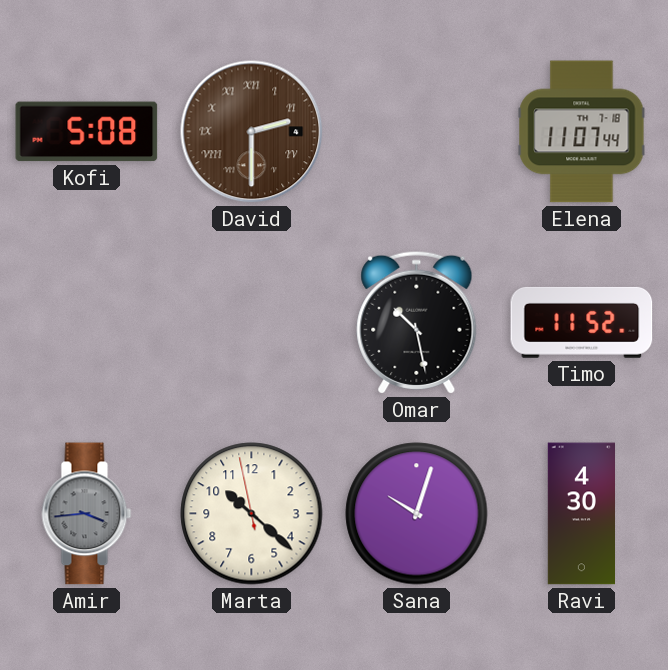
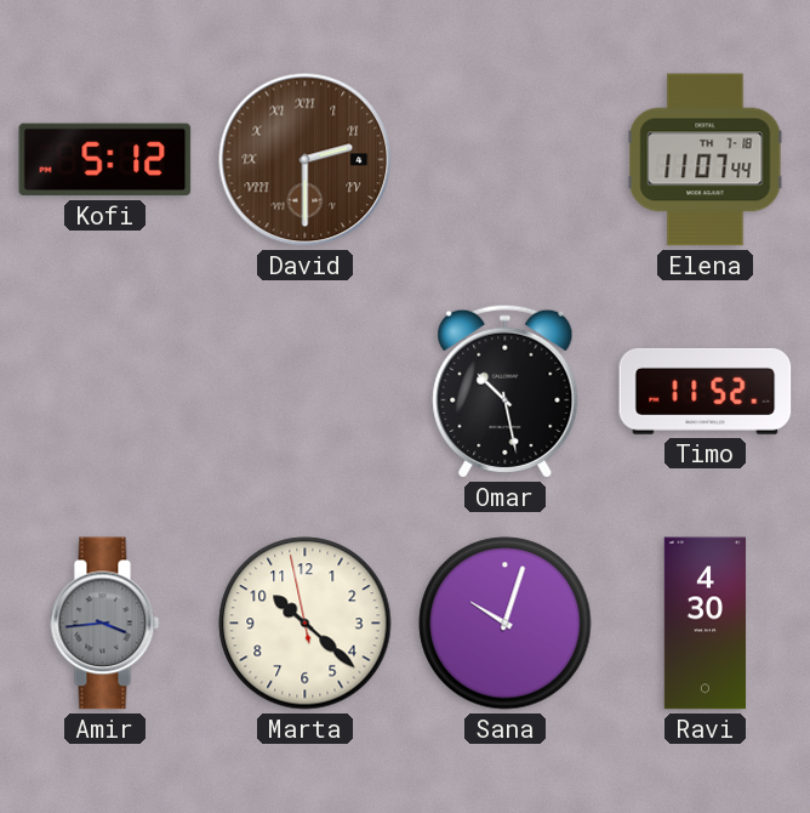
Kofi: 5:08 -> 5:12 (105, 160)
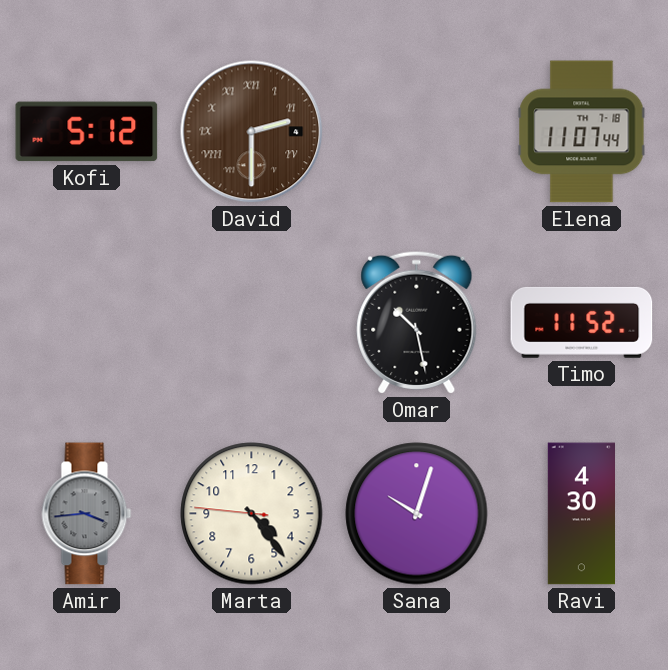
Marta: 10:21 -> 4:23 (252, 514)
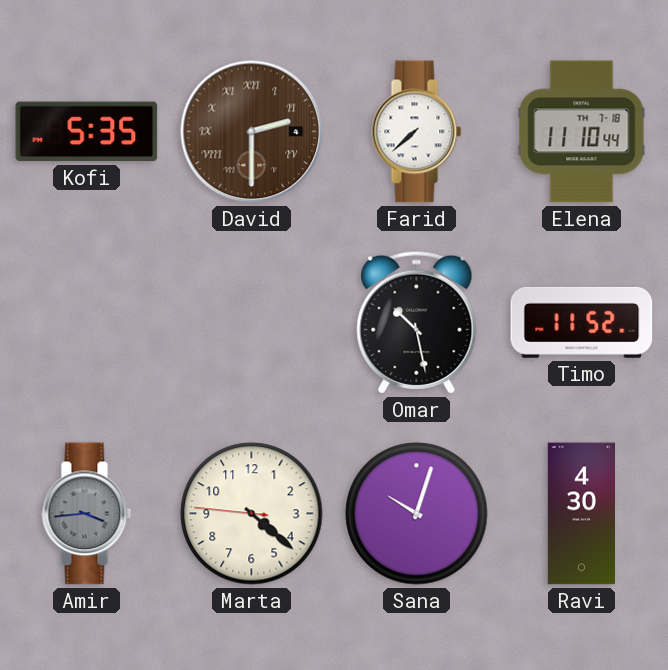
Kofi: 5:12 -> 5:35 (87, 132)
Farid: none -> 7:38 (417, 132)
Elena: 11:07 -> 11:10 (582, 132)
Marta: 4:23 -> 4:21 (252, 514)
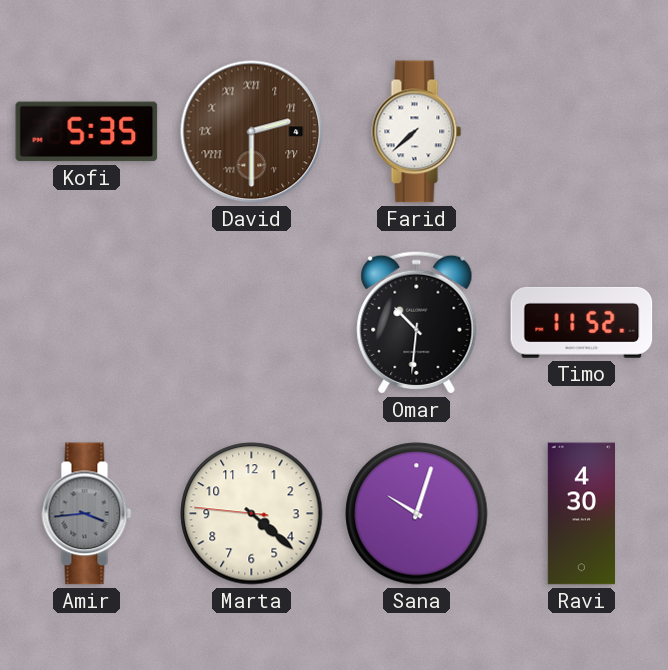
Elena: 11:10 -> none (582, 132)
Omar: 10:28 -> 10:31 (417, 322)
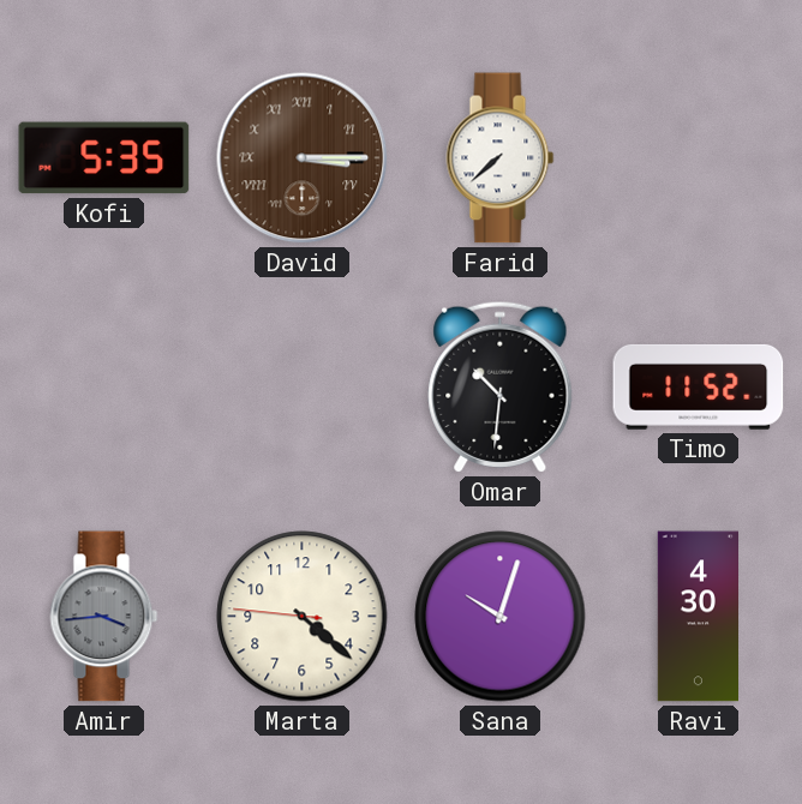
David: 2:30 -> 3:15 (303, 158)
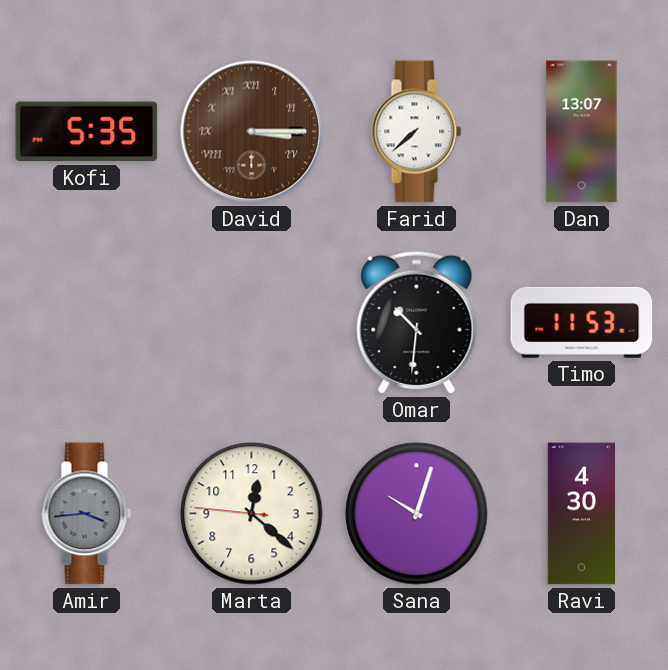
Dan: none -> 13:07 (582, 132)
Timo: 11:52 -> 11:53 (582, 322)
Marta: 4:21 -> 12:21 (252, 514)
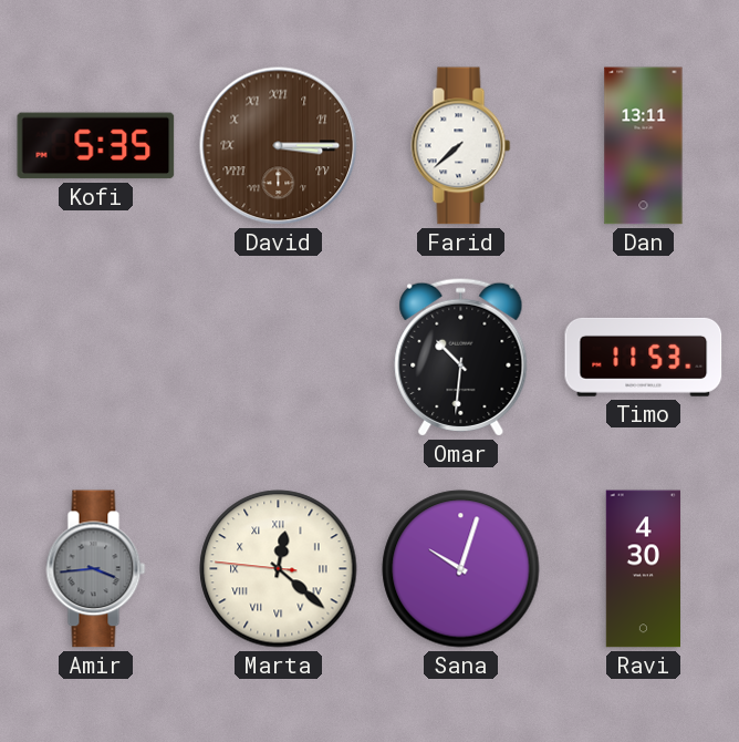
Dan: 13:07 -> 13:11 (644, 146)
Marta numerals: Arabic -> Roman (279, 569)
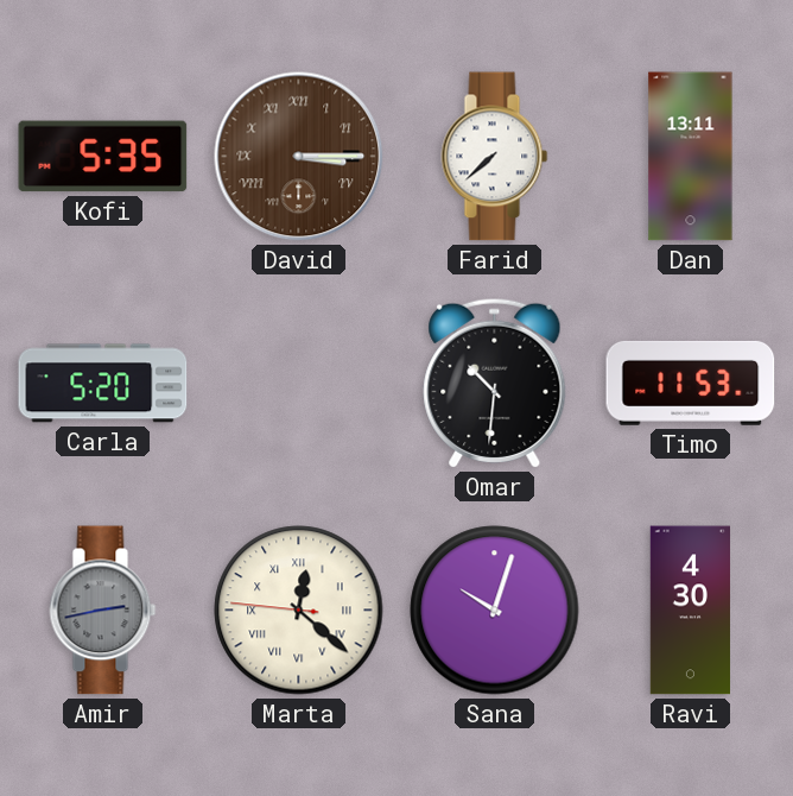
Carla: none -> 5:20 (103, 384)
Amir: 3:44 -> 2:43 (103, 611)
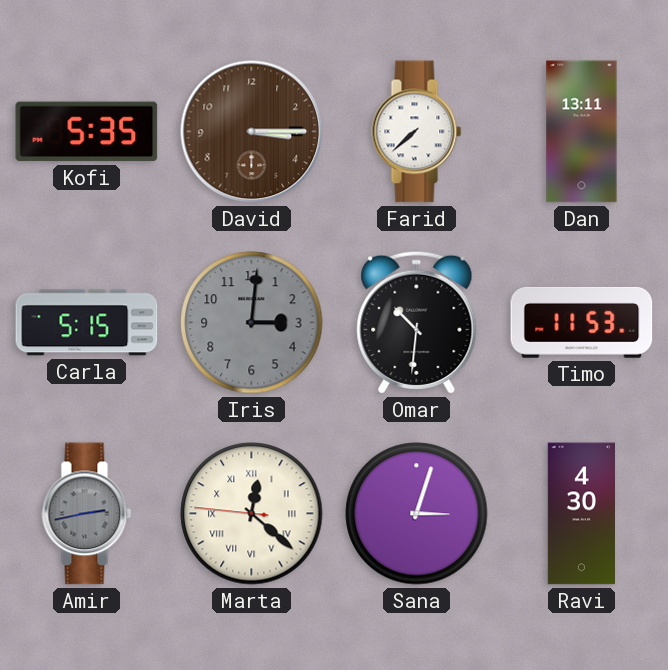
David numerals: Roman -> Arabic (252, 132)
Carla: 5:20 -> 5:15 (87, 323)
Iris: none -> 3:01 (252, 323)
Sana: 10:03 -> 3:03 (417, 514)
